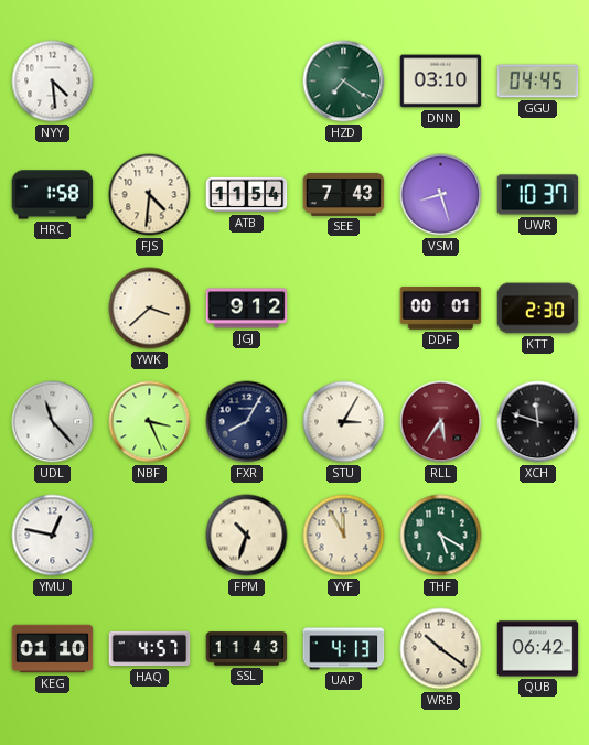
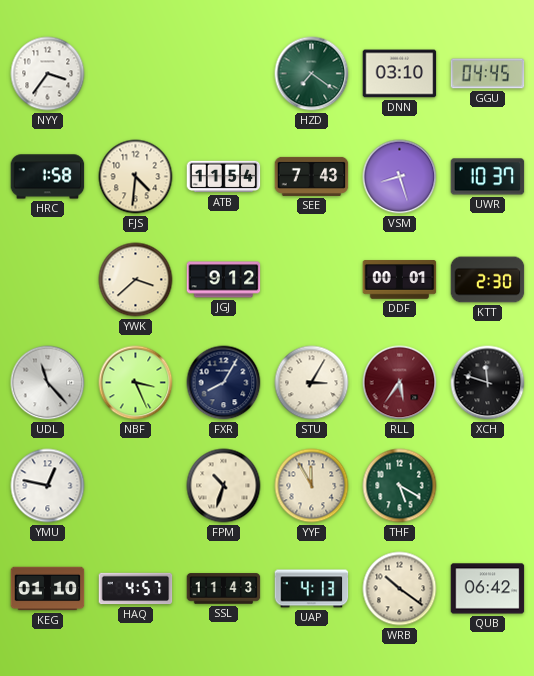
NYY: 4:29 -> 3:36 (48, 74)
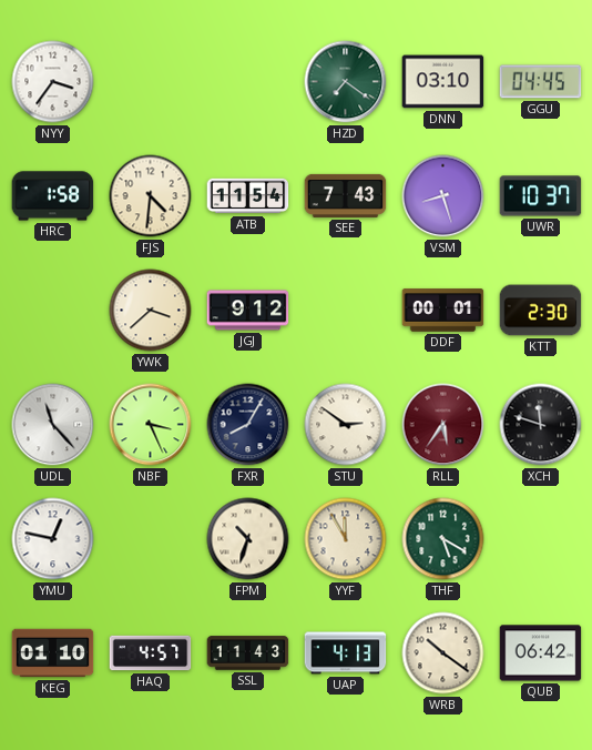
STU: 3:05 -> 2:51 (346, 425)
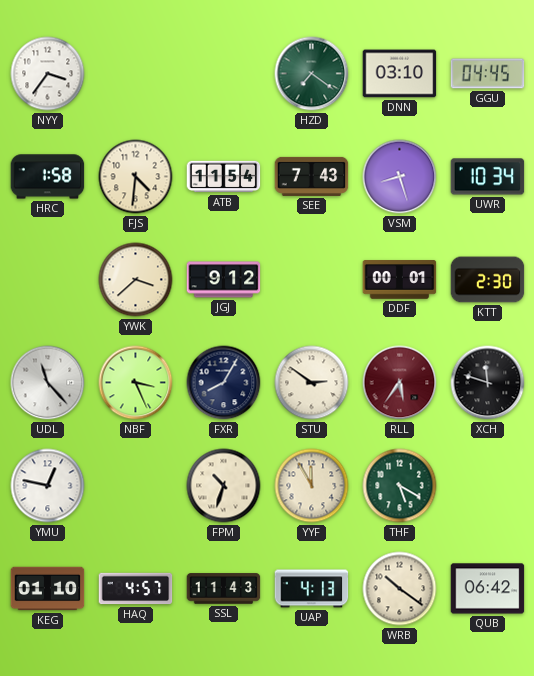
UWR: 10:37 -> 10:34 (488, 177)
